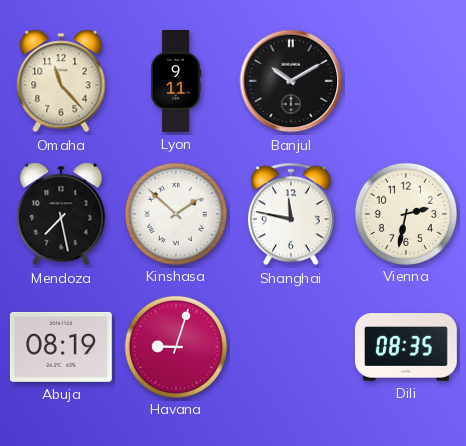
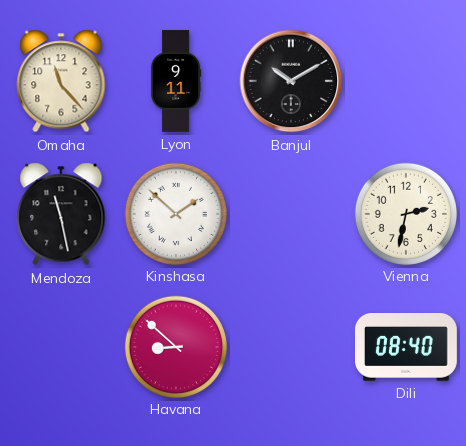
Mendoza: 7:28 -> 11:28 (61, 214)
Shanghai: 11:47 -> none (291, 214)
Abuja: 08:19 -> none (61, 347)
Havana: 9:03 -> 8:52 (175, 346)
Dili: 08:35 -> 08:40 (406, 348)
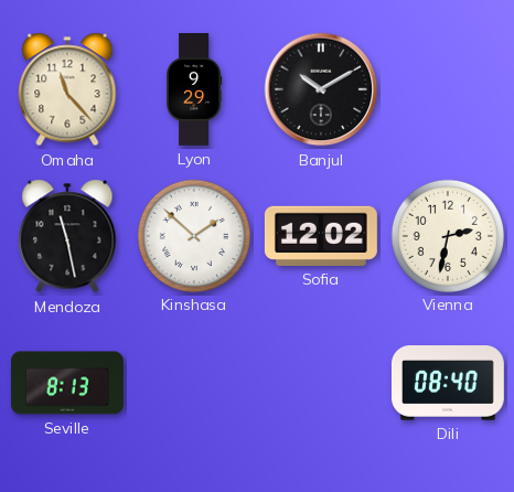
Lyon: 9:11 -> 9:29 (194, 90)
Sofia: none -> 12:02 (321, 236)
Seville: none -> 8:13 (67, 383)
Havana: 8:52 -> none (175, 346)
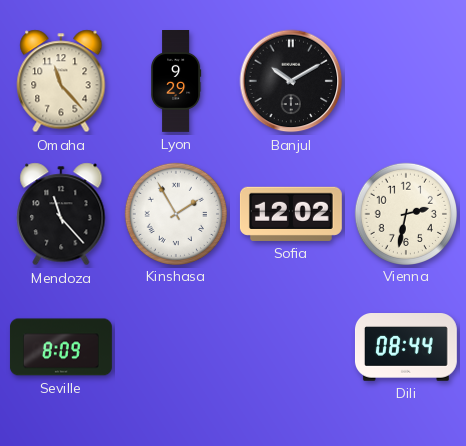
Mendoza: 11:28 -> 11:23 (61, 214)
Kinshasa: 1:52 -> 1:55 (175, 213)
Seville: 8:13 -> 8:09 (61, 347)
Dili: 08:40 -> 08:44 (406, 348)
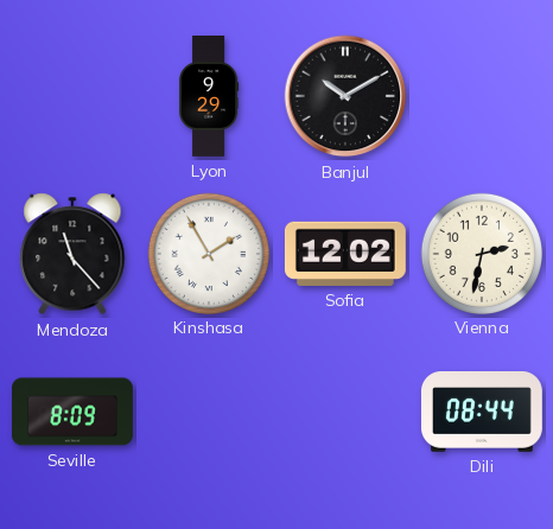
Omaha: 11:23 -> none (61, 81)
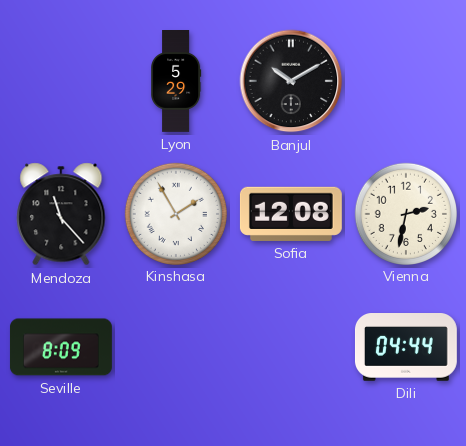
Lyon: 9:29 -> 5:29 (176, 82)
Sofia: 12:02 -> 12:08 (291, 214)
Dili: 08:44 -> 04:44 (406, 348)
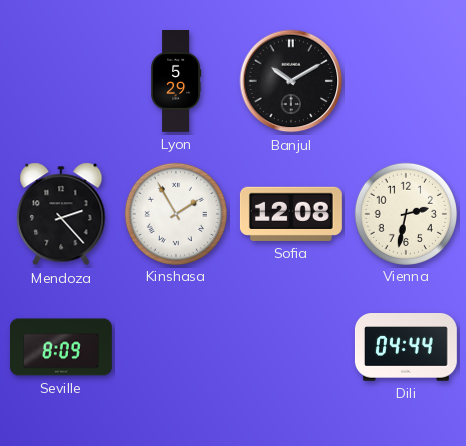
Mendoza: 11:23 -> 2:23 (61, 214)
